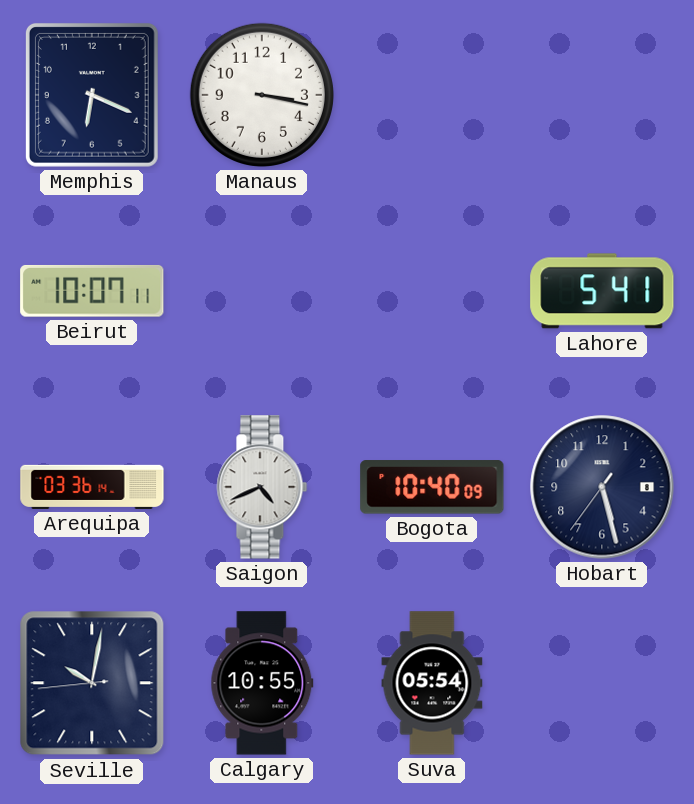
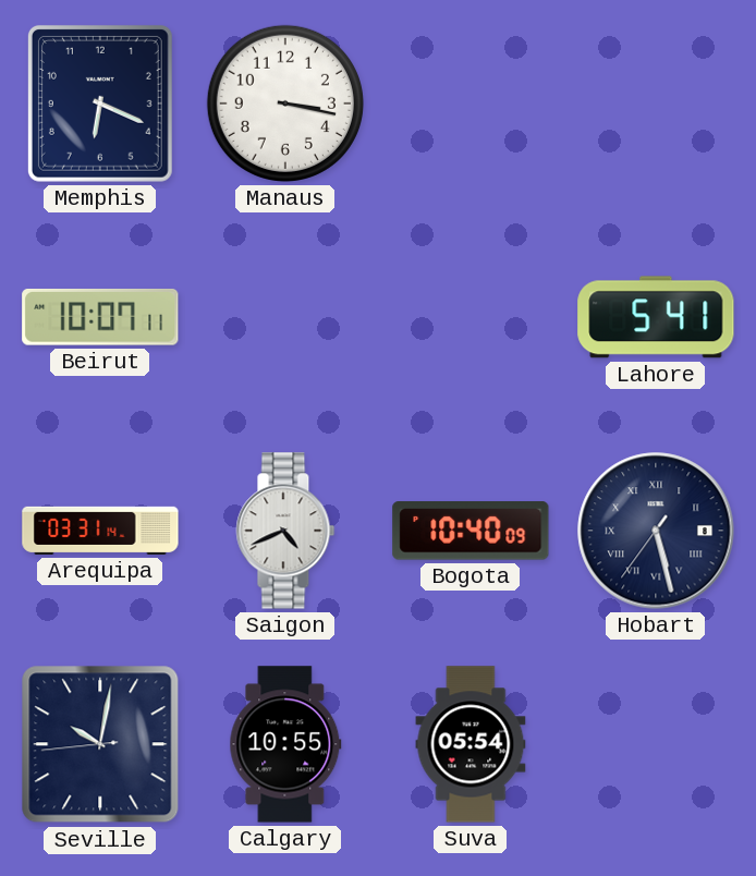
Arequipa: 03:36 -> 03:31 (100, 531)
Hobart numerals: Arabic -> Roman (656, 531)
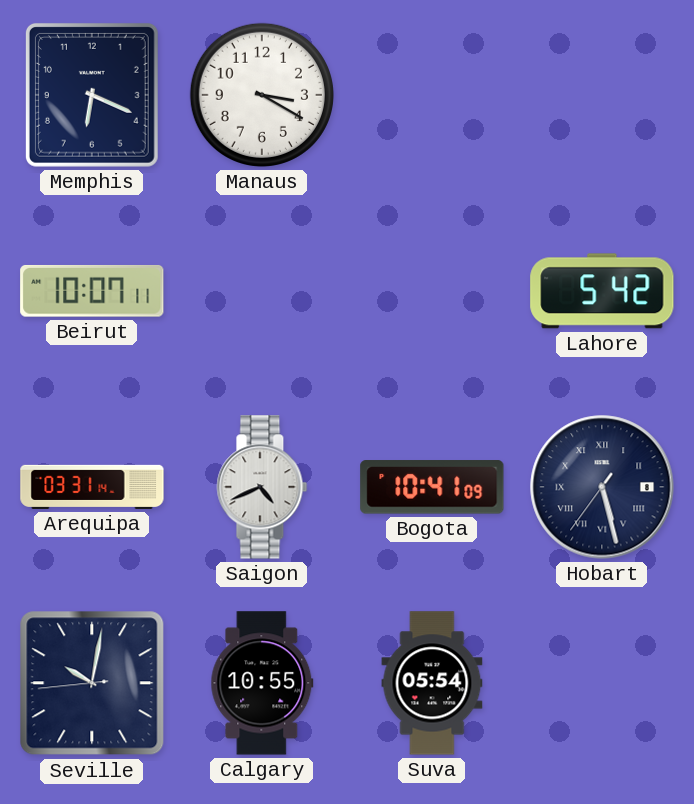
Manaus: 3:17 -> 3:20 (262, 95)
Lahore: 5:41 -> 5:42 (602, 291)
Bogota: 10:40 -> 10:41 (432, 487)
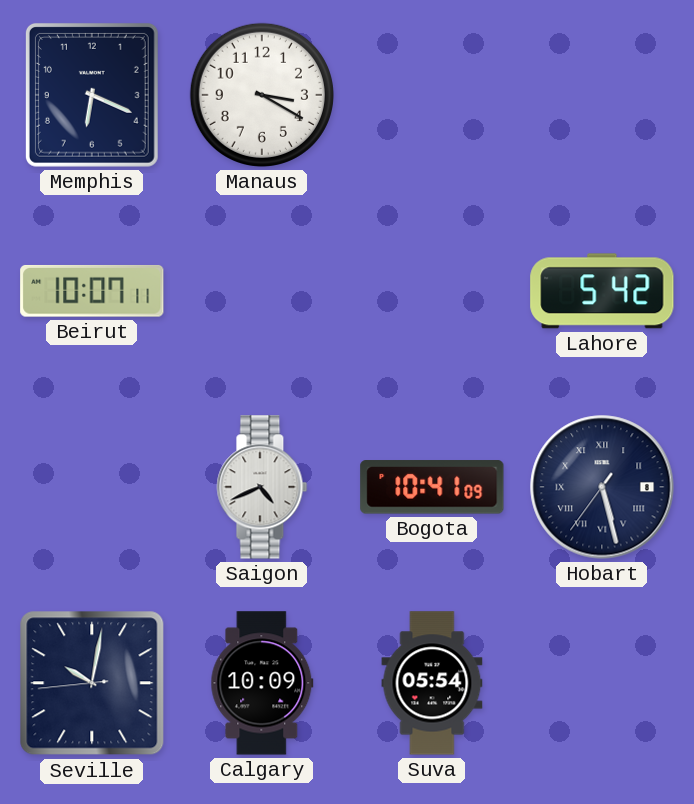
Arequipa: 03:31 -> none (92, 487)
Calgary: 10:55 -> 10:09 (262, 683)
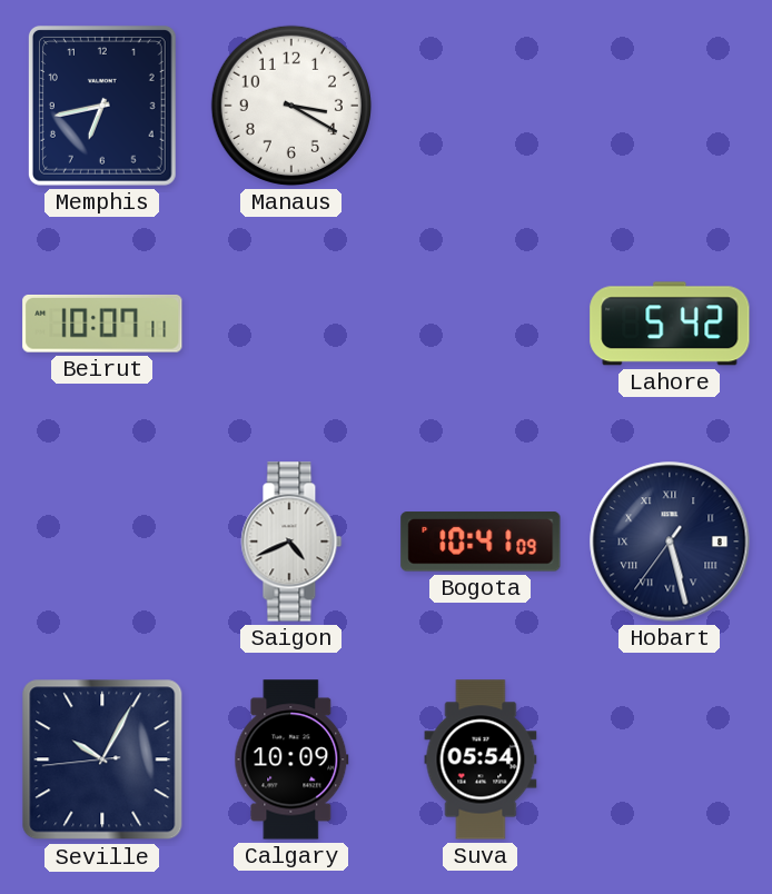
Memphis: 6:19 -> 6:43 (102, 106)
Seville: 10:01 -> 10:04 (102, 759)
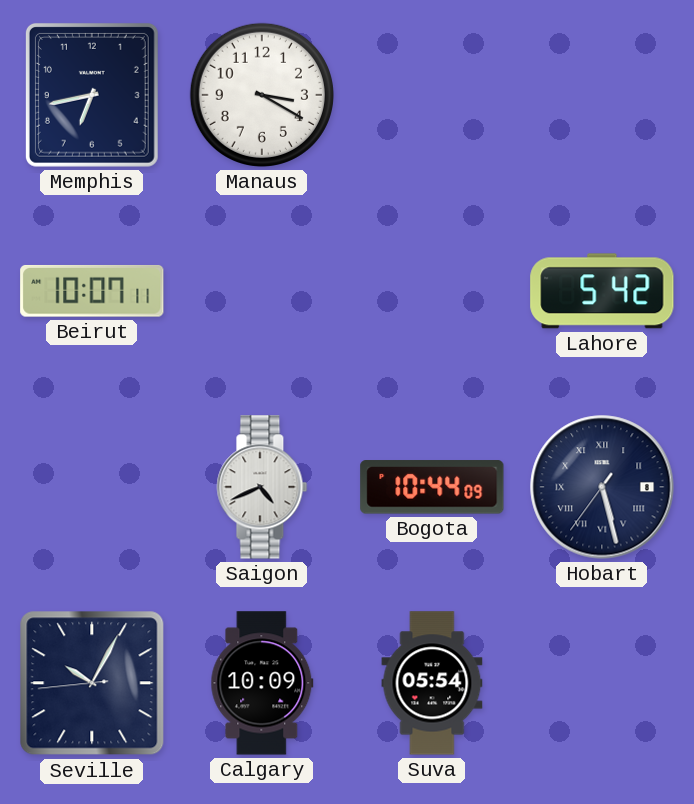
Bogota: 10:41 -> 10:44 (432, 487)
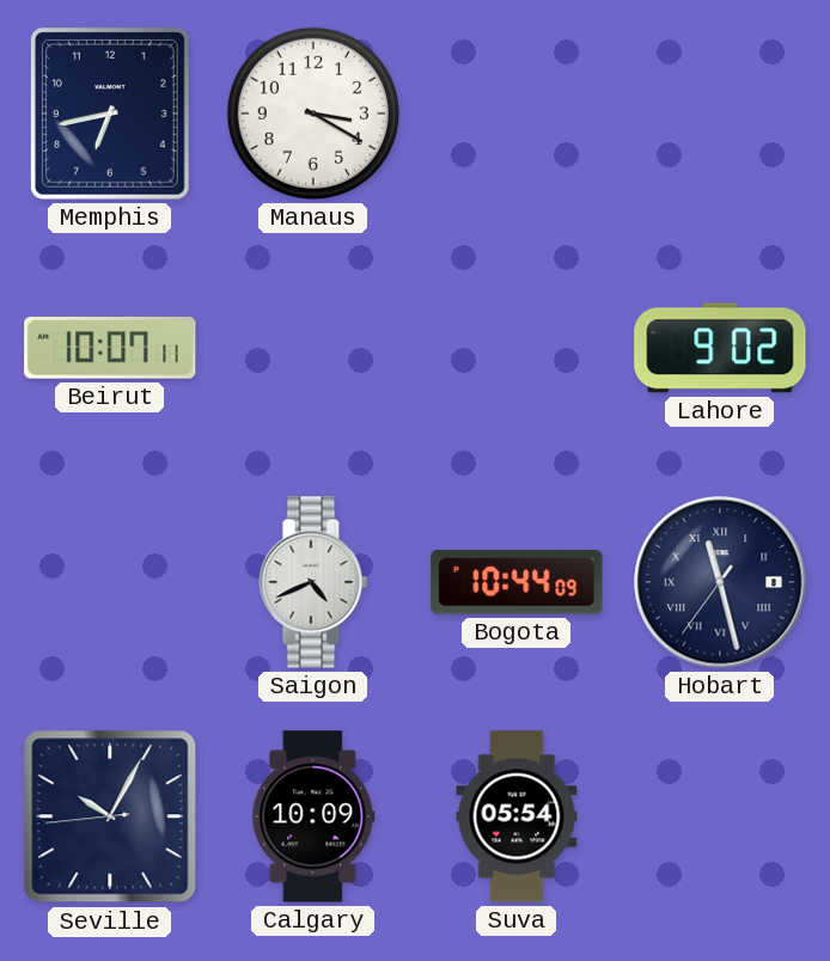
Lahore: 5:42 -> 9:02 (720, 348)
Hobart: 5:27 -> 11:27 (720, 582)
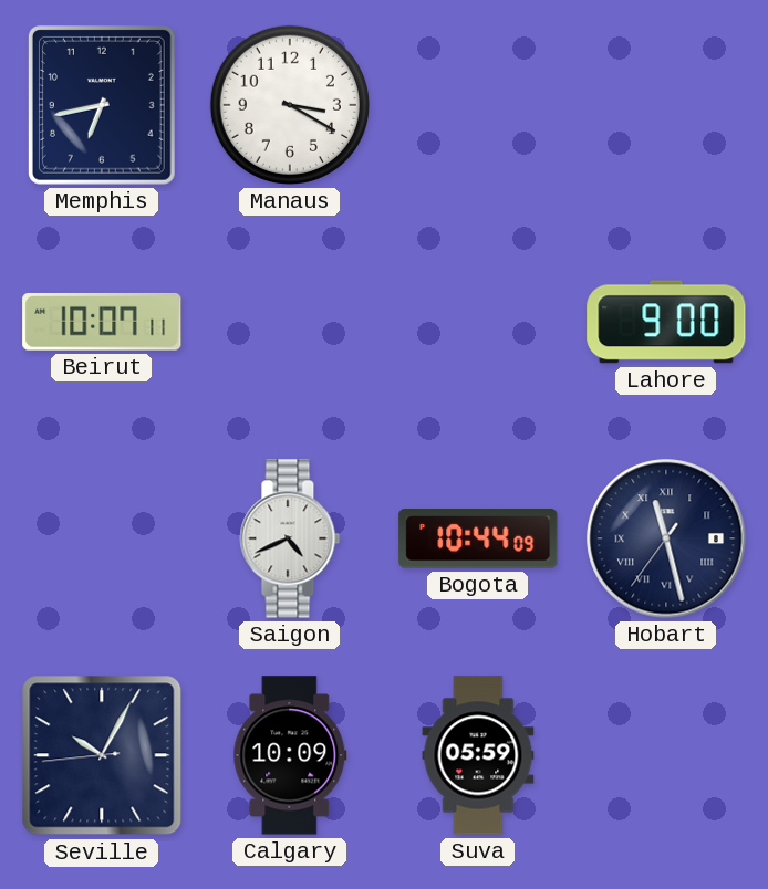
Lahore: 9:02 -> 9:00 (666, 322)
Suva: 05:54 -> 05:59 (478, 755)
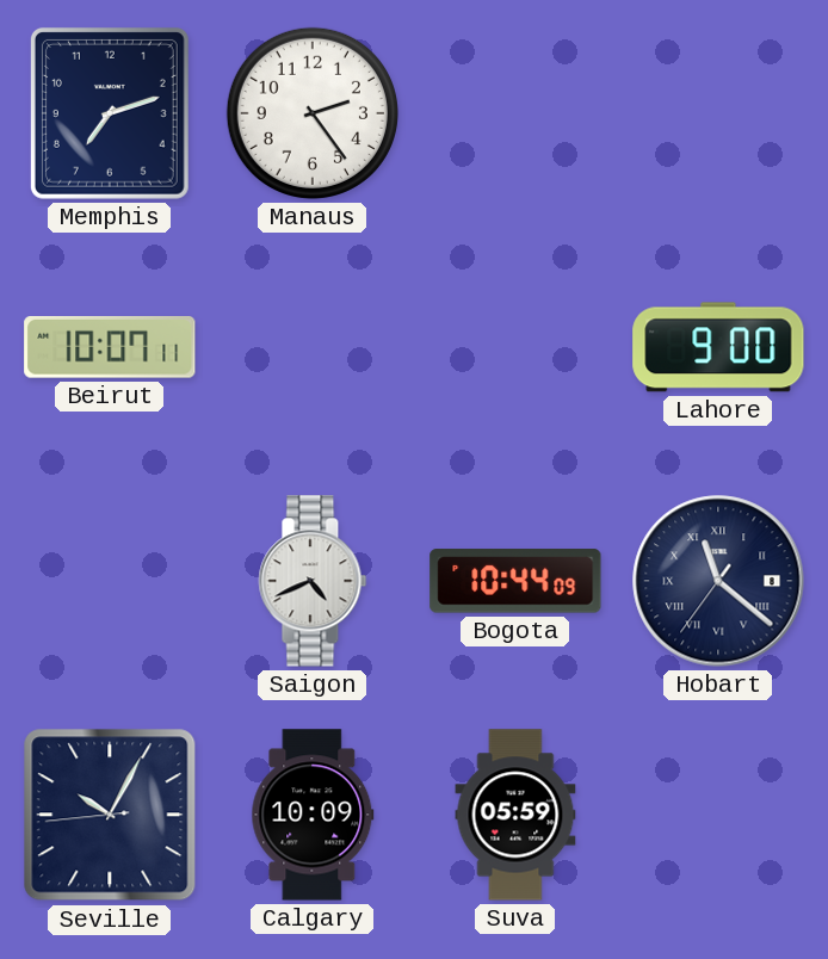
Memphis: 6:43 -> 7:12 (110, 113)
Manaus: 3:20 -> 2:24 (313, 113)
Hobart: 11:27 -> 11:21 (718, 581)
